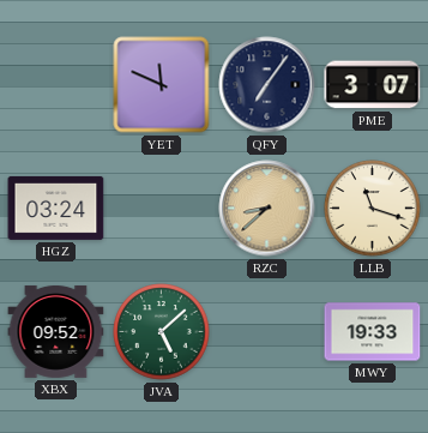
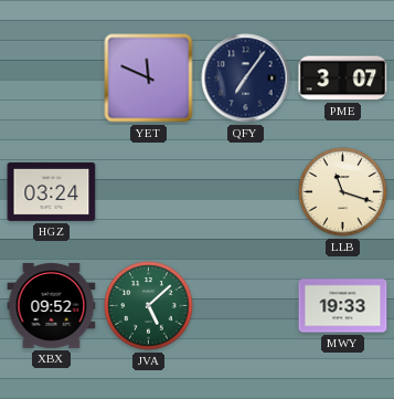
RZC: 8:38 -> none (267, 209)
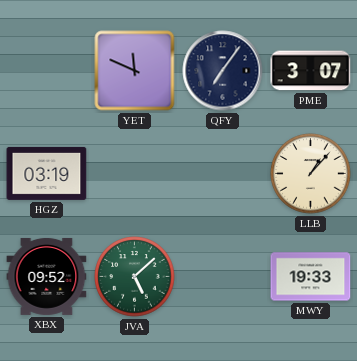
HGZ: 03:24 -> 03:19 (47, 173)
LLB: 11:18 -> 1:07 (311, 174)
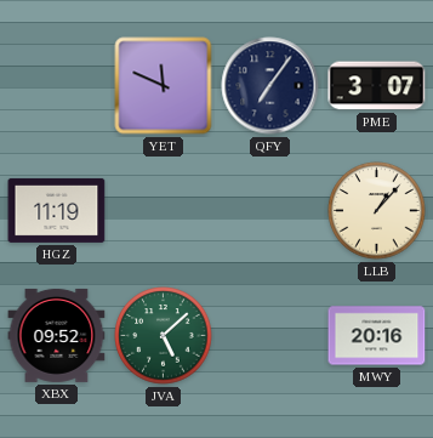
HGZ: 03:19 -> 11:19 (57, 210)
MWY: 19:33 -> 20:16 (377, 336)
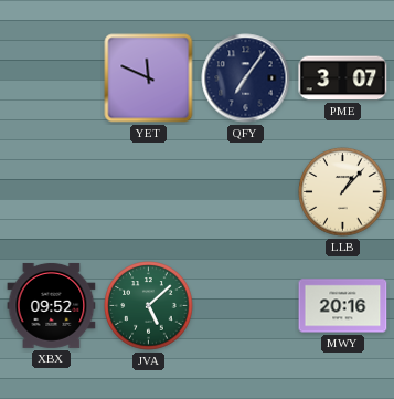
HGZ: 11:19 -> none (57, 210)
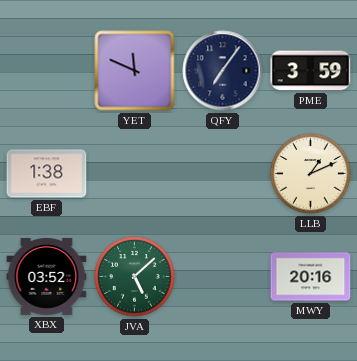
PME: 3:07 -> 3:59 (311, 71)
EBF: none -> 1:38 (47, 174)
LLB: 1:07 -> 1:11 (311, 174)
XBX: 09:52 -> 03:52 (47, 276)
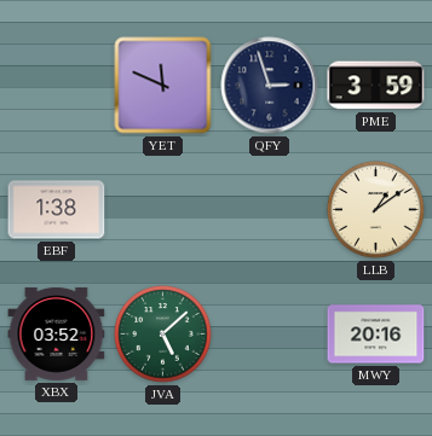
QFY: 7:06 -> 2:57 (270, 86)
LLB: 1:11 -> 1:09 (376, 210)
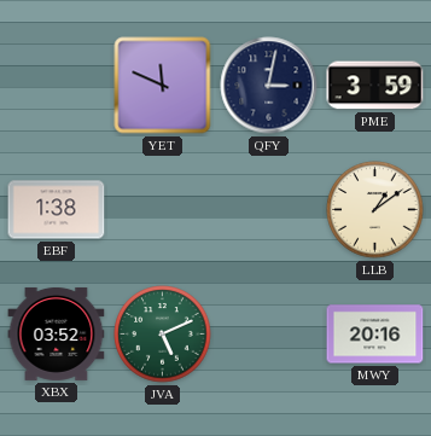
QFY: 2:57 -> 3:02 (269, 86)
JVA: 5:08 -> 5:11 (163, 335)
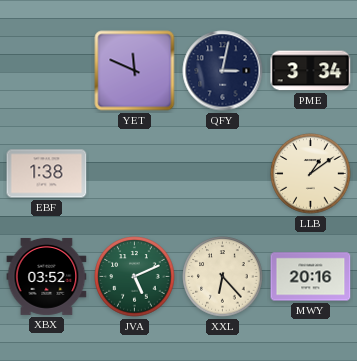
PME: 3:59 -> 3:34 (311, 71)
XXL: none -> 6:23 (223, 277)
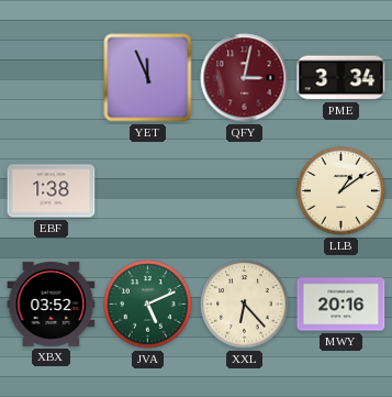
YET: 11:49 -> 11:56 (148, 78)
QFY dial: navy -> burgundy (245, 78)
